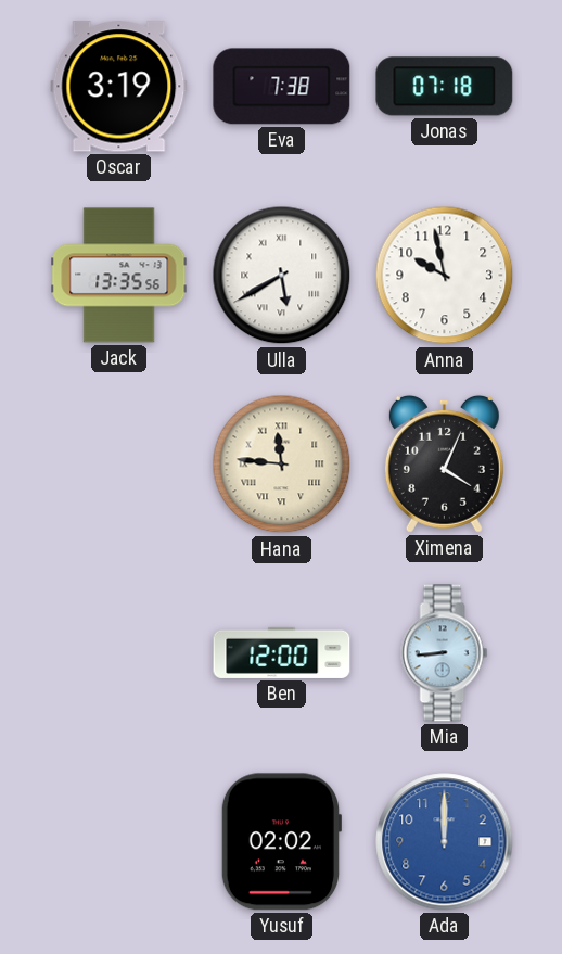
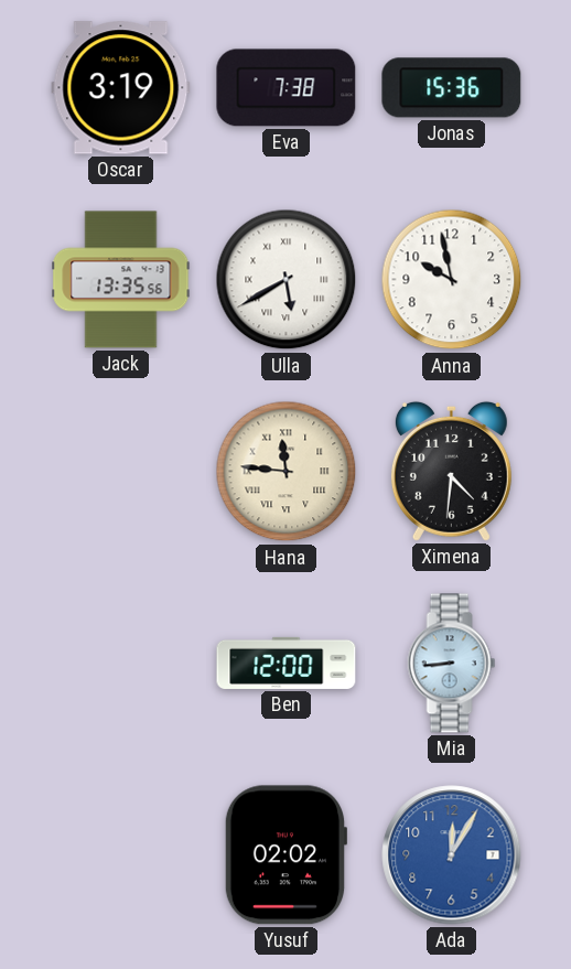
Jonas: 07:18 -> 15:36 (452, 88)
Ximena: 4:04 -> 4:31 (451, 471)
Ada: 12:00 -> 12:05 (452, 855)
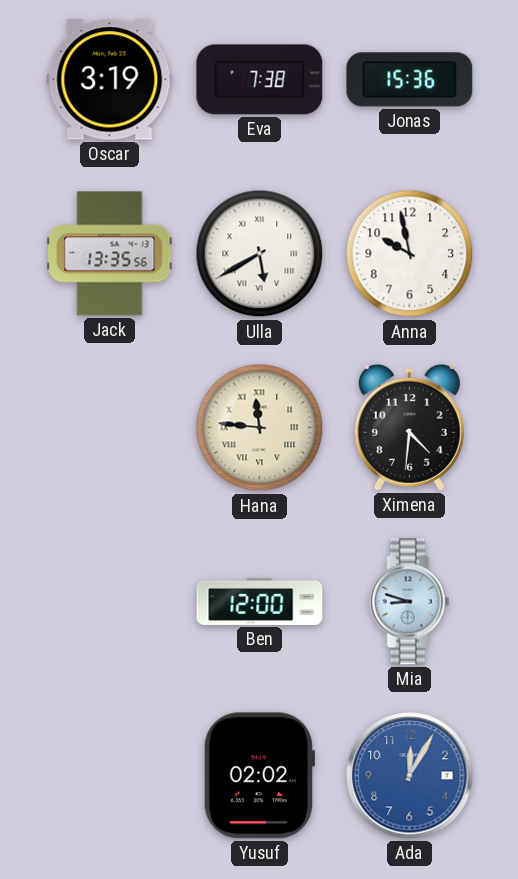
Mia: 8:44 -> 8:48 (410, 602)
